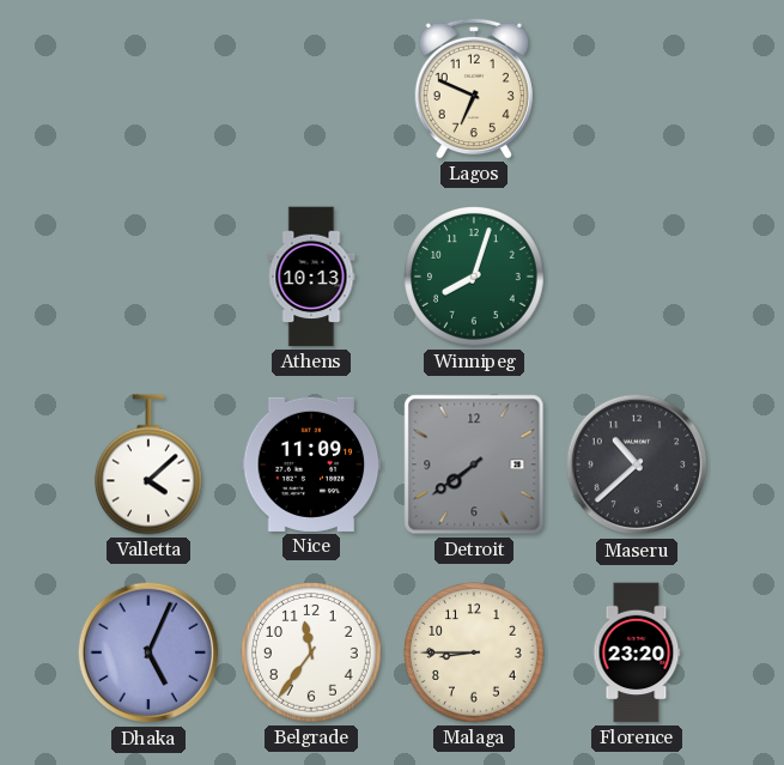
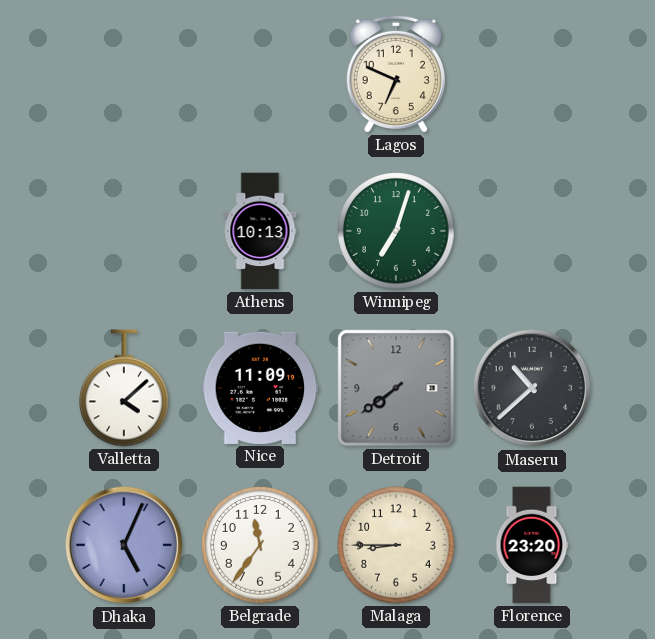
Winnipeg: 8:03 -> 7:03 (396, 231)
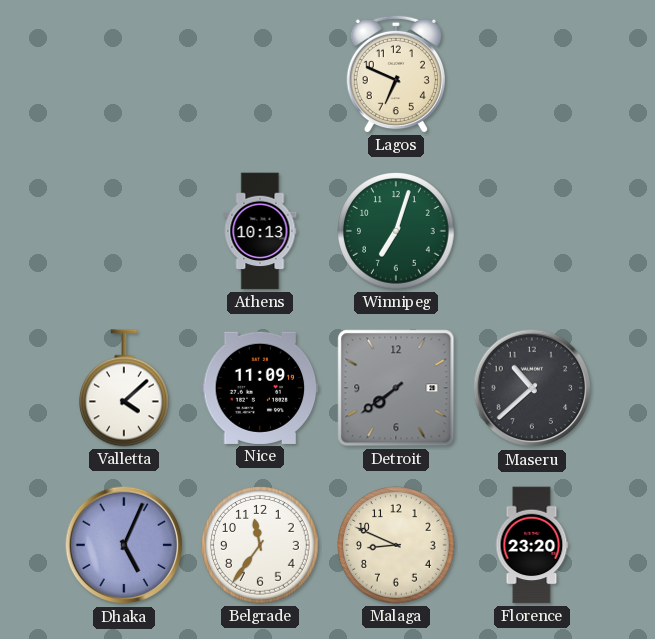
Malaga: 8:45 -> 8:49 (396, 545)
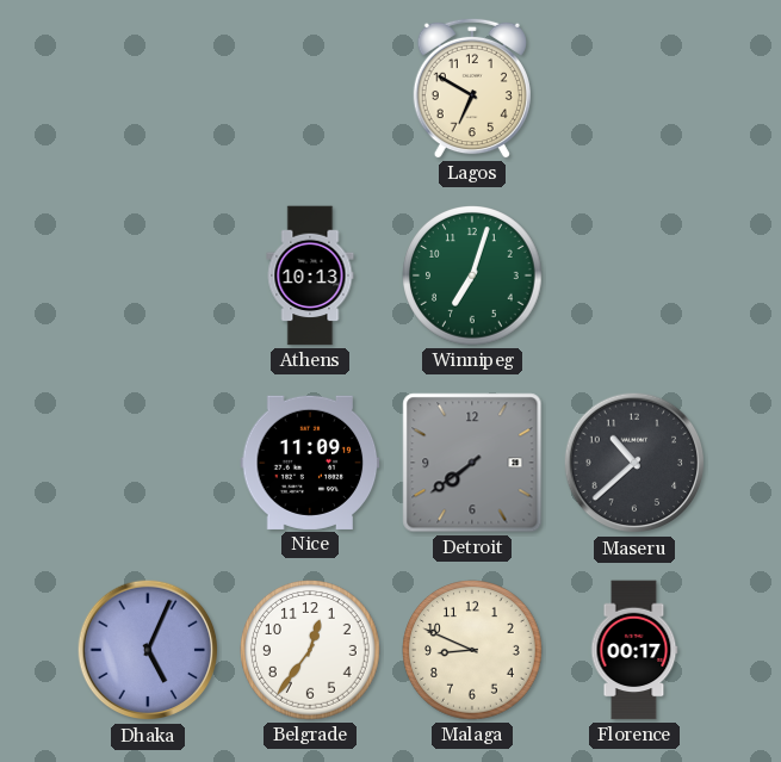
Lagos: 6:49 -> 6:50 (472, 88)
Valletta: 4:08 -> none (125, 388)
Belgrade: 11:36 -> 12:36 (310, 650)
Florence: 23:20 -> 00:17 (634, 650)
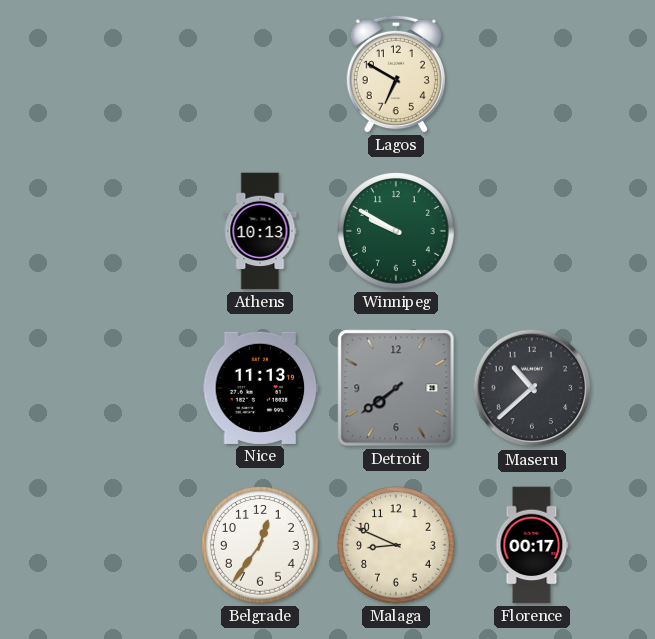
Winnipeg: 7:03 -> 9:50 (396, 231)
Nice: 11:09 -> 11:13 (260, 388)
Dhaka: 5:04 -> none (148, 650)
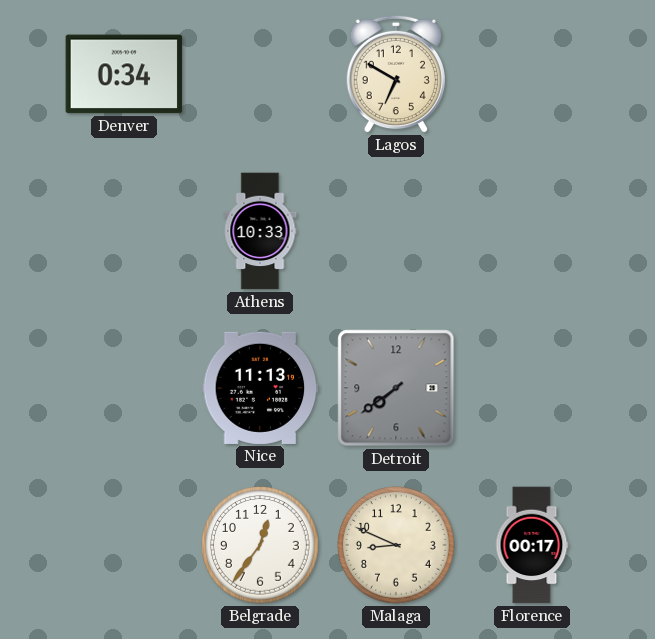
Denver: none -> 0:34 (124, 74)
Athens: 10:13 -> 10:33 (260, 231)
Winnipeg: 9:50 -> none (396, 231)
Maseru: 10:38 -> none (532, 388)
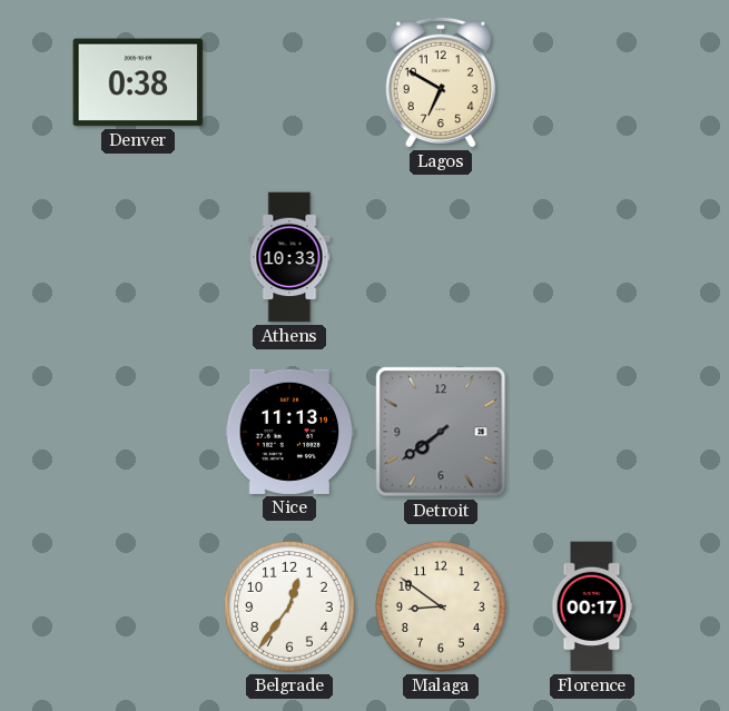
Denver: 0:34 -> 0:38 (138, 82)
Malaga: 8:49 -> 8:51 (441, 606)
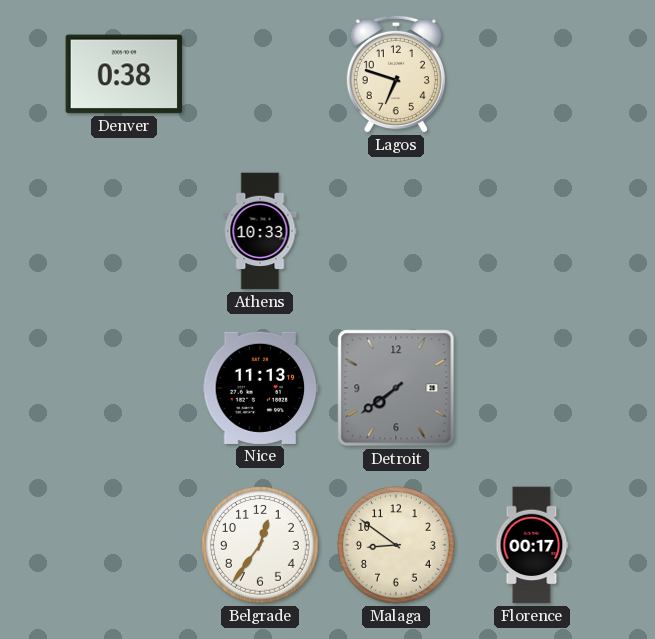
Lagos: 6:50 -> 6:48 (396, 74)
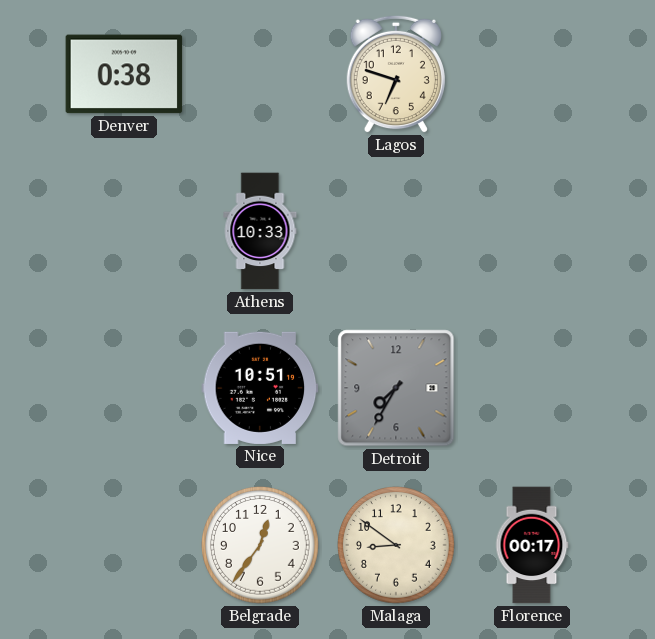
Nice: 11:13 -> 10:51 (260, 388)
Detroit: 7:39 -> 7:35 (396, 388)
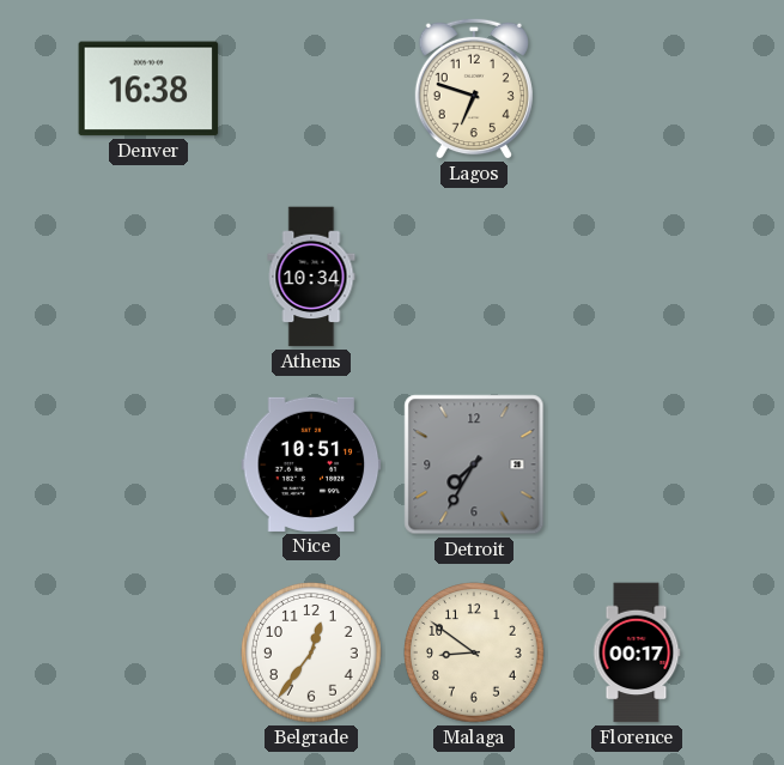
Denver: 0:38 -> 16:38 (148, 89)
Athens: 10:33 -> 10:34 (311, 277)
